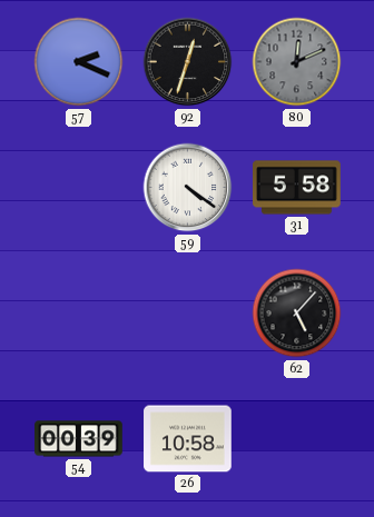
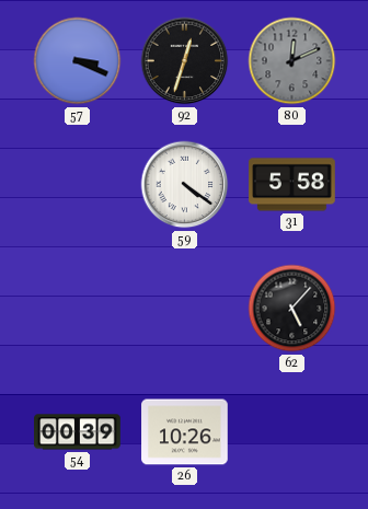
57: 2:19 -> 3:19 (78, 61)
26: 10:58 -> 10:26 (185, 432)
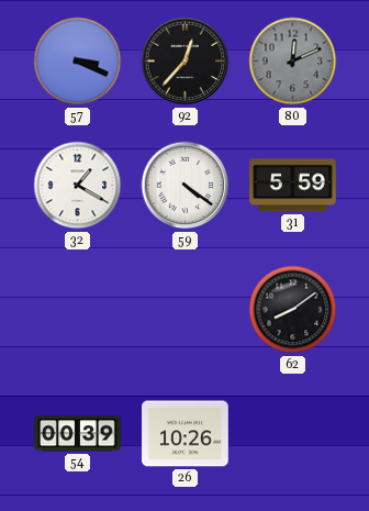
92: 12:33 -> 12:37 (186, 62)
32: none -> 1:20 (78, 186)
31: 5:58 -> 5:59 (293, 186)
62: 5:07 -> 8:09 (293, 310)
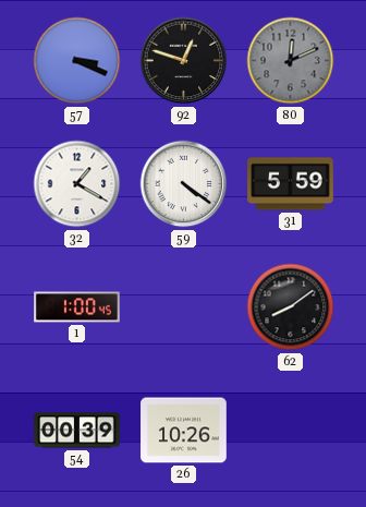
92: 12:37 -> 12:48 (184, 61)
1: none -> 1:00 (77, 307)
